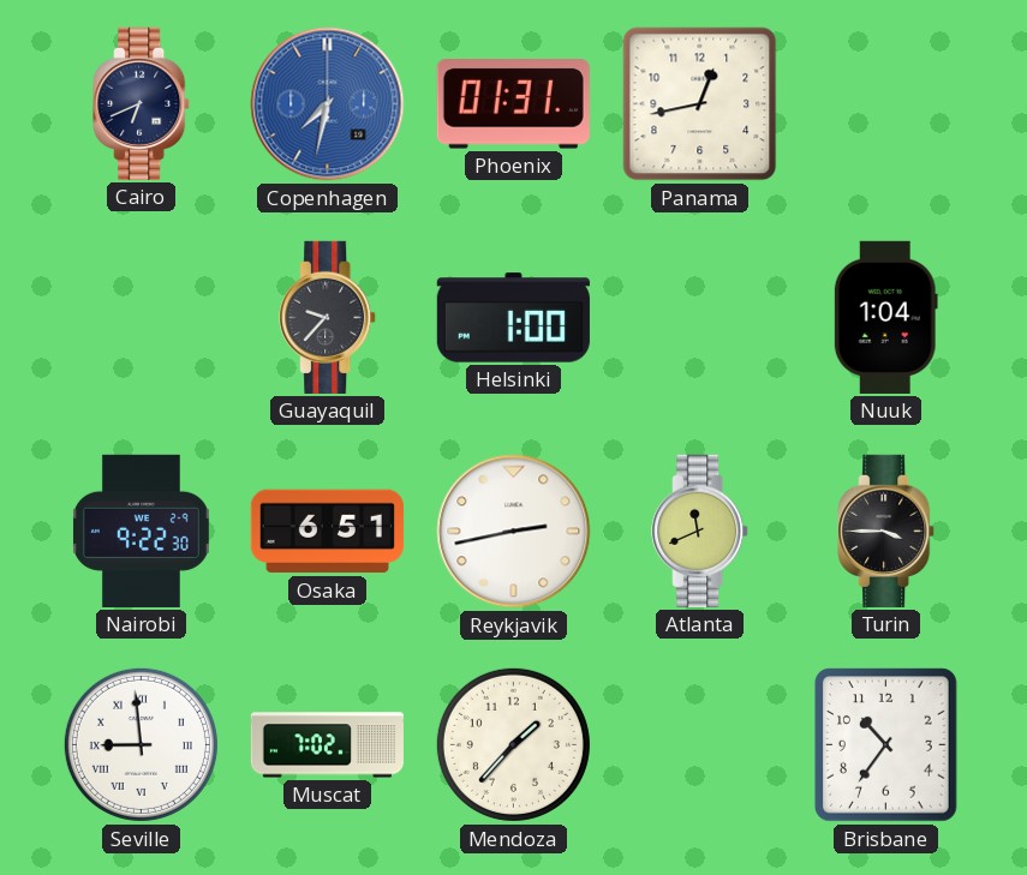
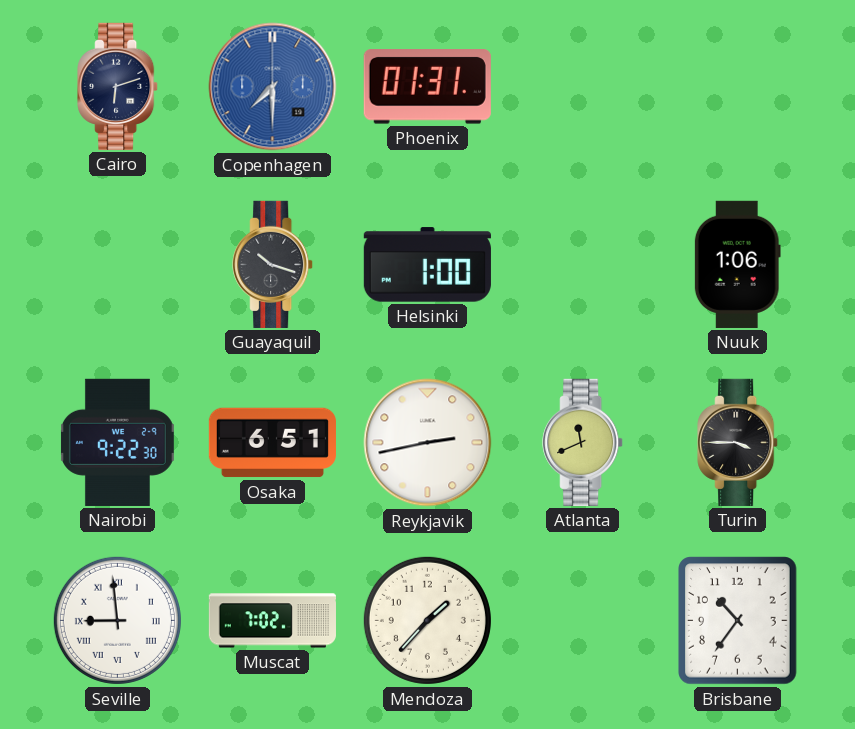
Cairo: 6:41 -> 6:12 (118, 86)
Copenhagen: 7:32 -> 7:30 (273, 87)
Panama: 12:43 -> none (700, 104)
Guayaquil: 9:37 -> 10:18 (273, 264)
Nuuk: 1:04 -> 1:06 (737, 264)
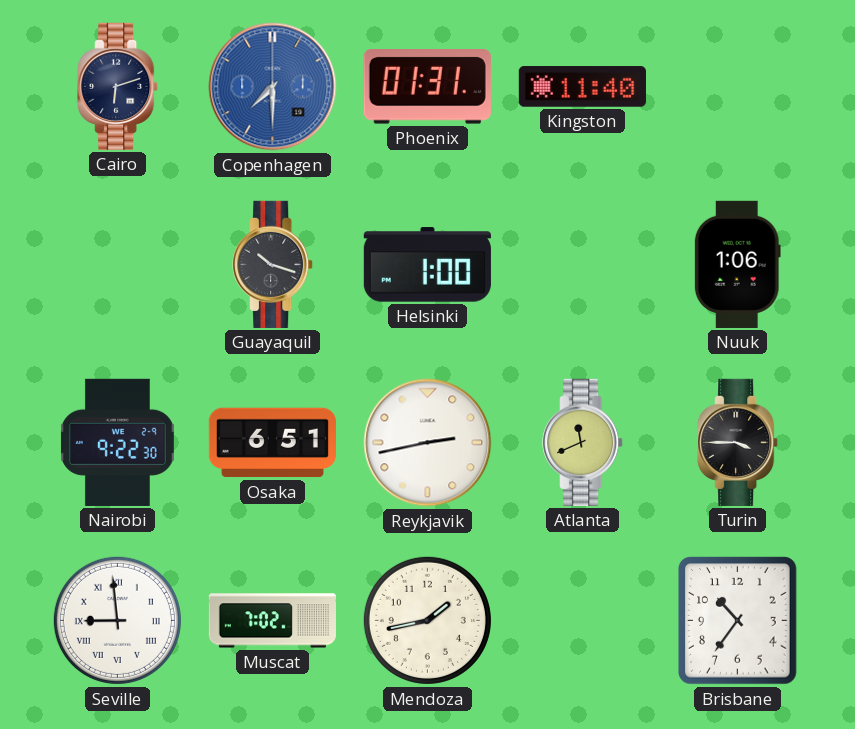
Kingston: none -> 11:40 (582, 87)
Mendoza: 1:37 -> 1:43 (427, 620)
